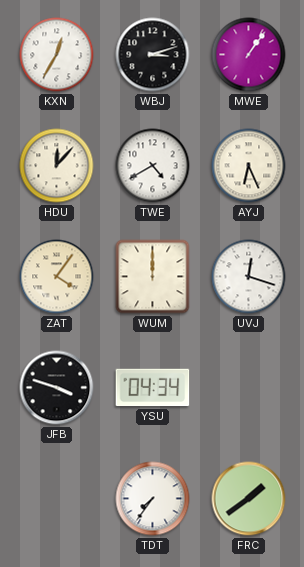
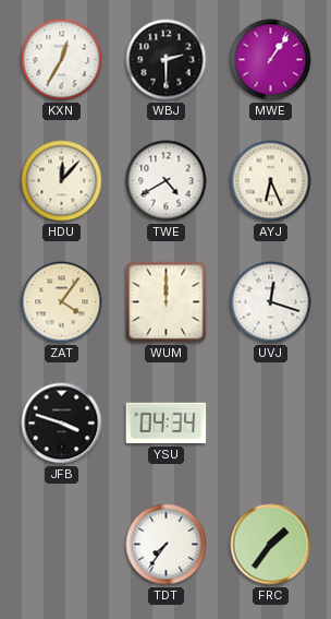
WBJ: 3:12 -> 2:30 (167, 60)
FRC: 1:39 -> 1:36 (271, 545)
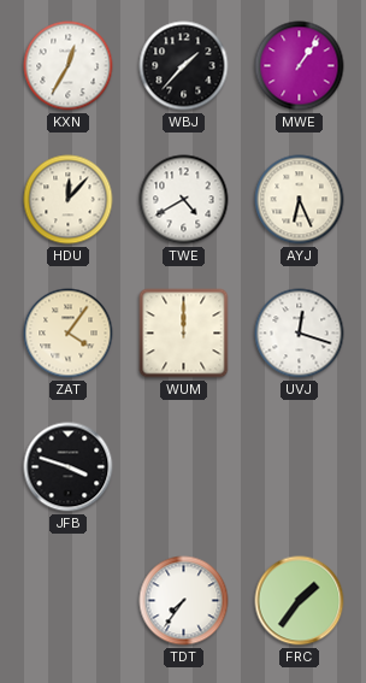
WBJ: 2:30 -> 1:37 (184, 66)
YSU: 04:34 -> none (167, 424)
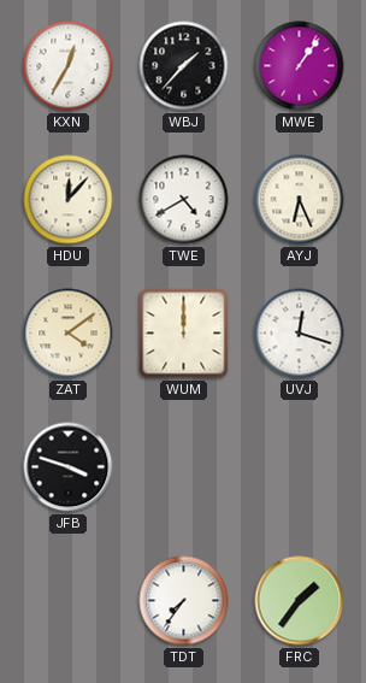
ZAT: 4:06 -> 4:09 (69, 334)
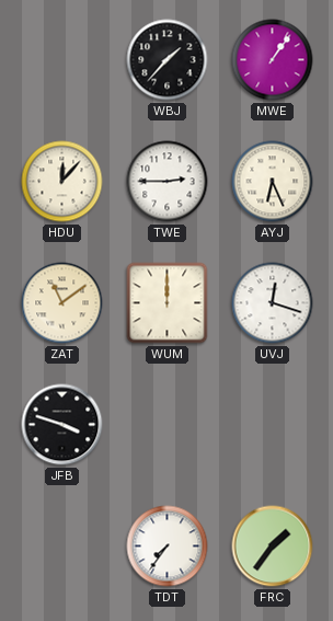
KXN: 12:35 -> none (69, 66)
TWE: 4:40 -> 2:45 (168, 182)
ZAT: 4:09 -> 11:09 (62, 303)
